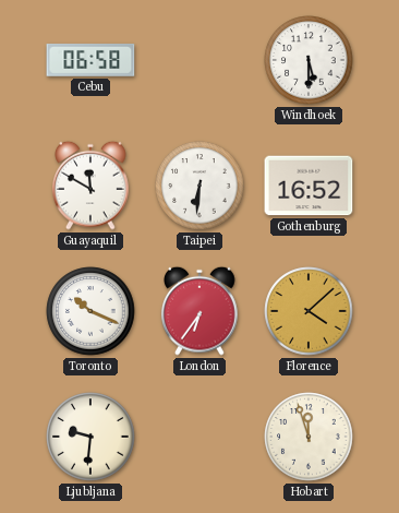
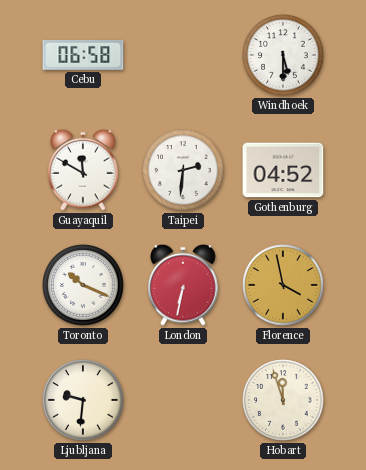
Taipei: 6:31 -> 2:31 (183, 170)
Gothenburg: 16:52 -> 04:52 (283, 170)
London: 6:36 -> 6:32 (183, 285)
Florence: 4:08 -> 3:58 (283, 285)
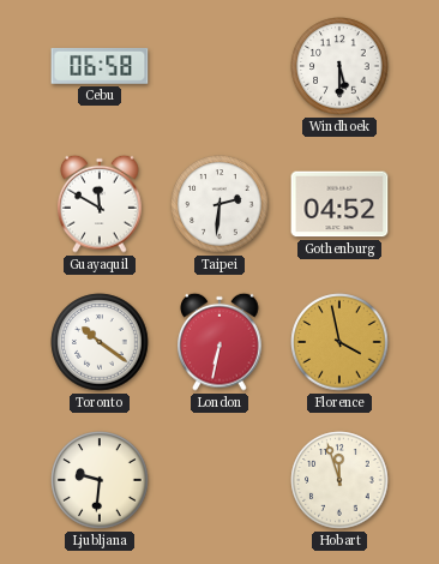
Toronto: 10:19 -> 10:21 (100, 342)
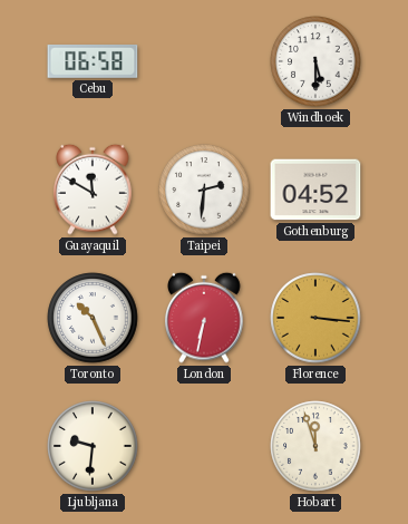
Toronto: 10:21 -> 10:26 (93, 318)
Florence: 3:58 -> 3:16 (315, 318)
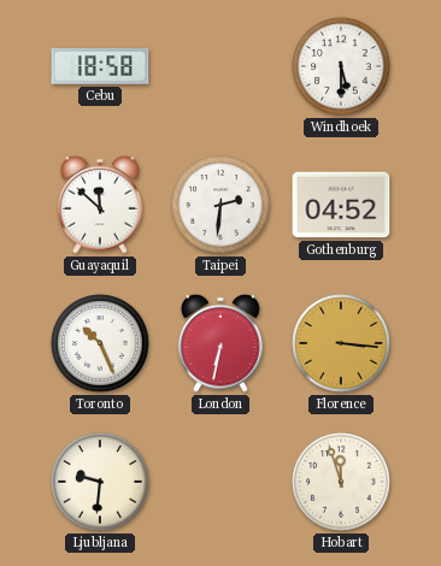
Cebu: 06:58 -> 18:58 (100, 66)
Guayaquil: 11:50 -> 11:52 (100, 205)
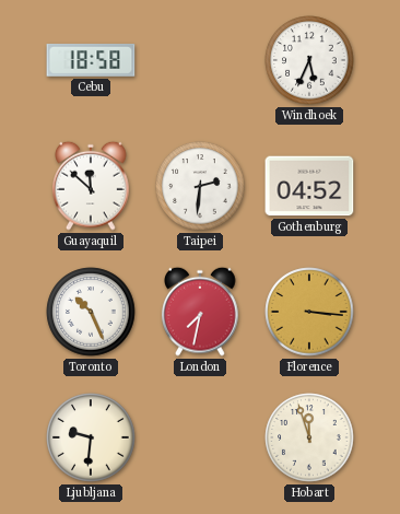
Windhoek: 5:30 -> 5:34 (309, 60)
London: 6:32 -> 7:32 (200, 312)
